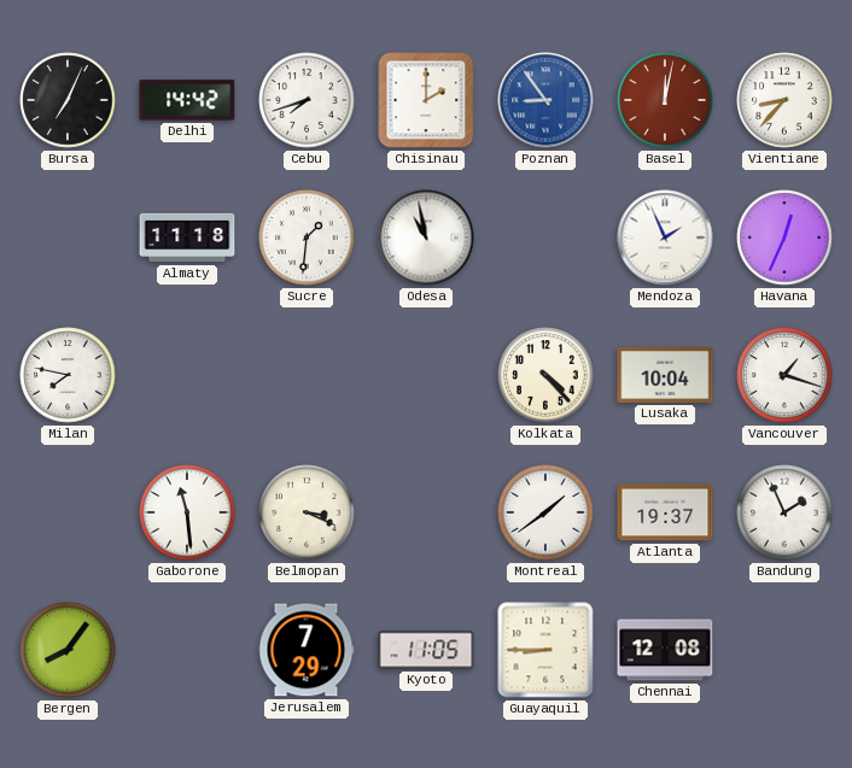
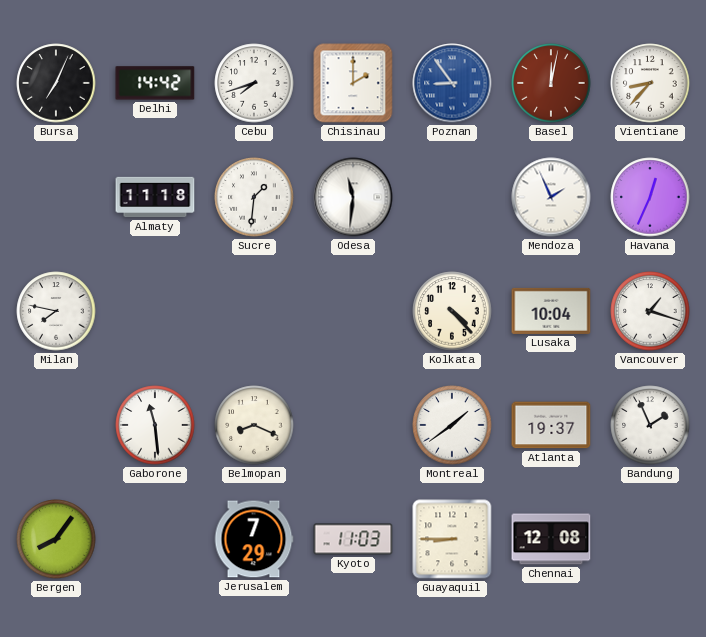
Odesa: 10:58 -> 11:31 (353, 197)
Belmopan: 3:19 -> 8:19 (254, 425)
Kyoto: 11:05 -> 11:03 (353, 539)
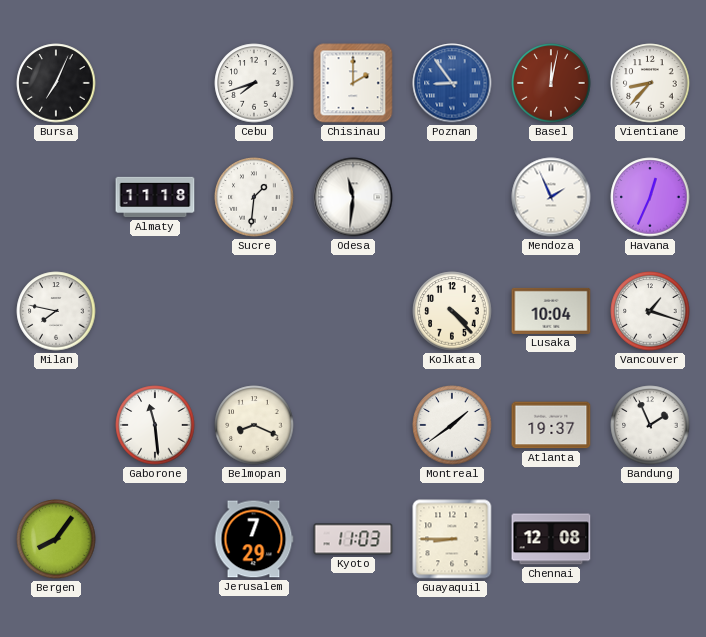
Delhi: 14:42 -> none (155, 83)
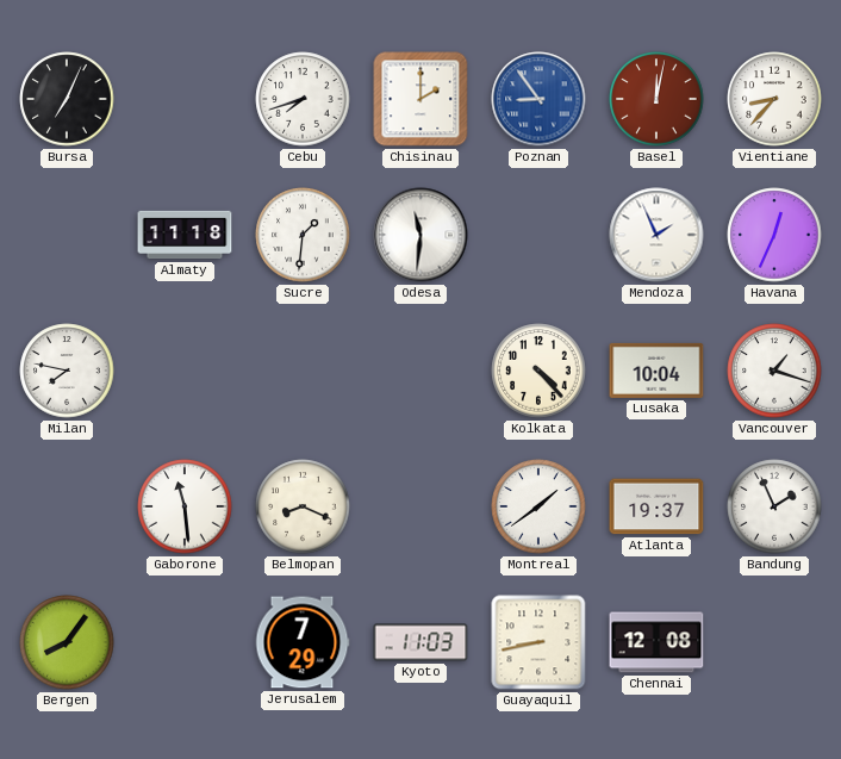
Guayaquil: 8:45 -> 8:43 (538, 642)
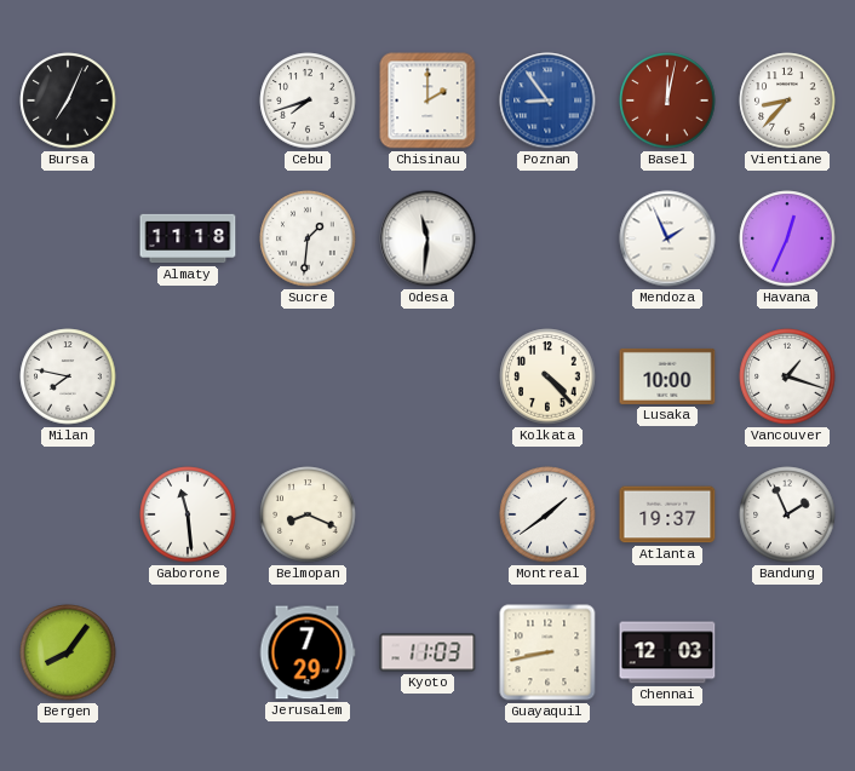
Lusaka: 10:04 -> 10:00 (667, 376)
Chennai: 12:08 -> 12:03 (667, 652)
